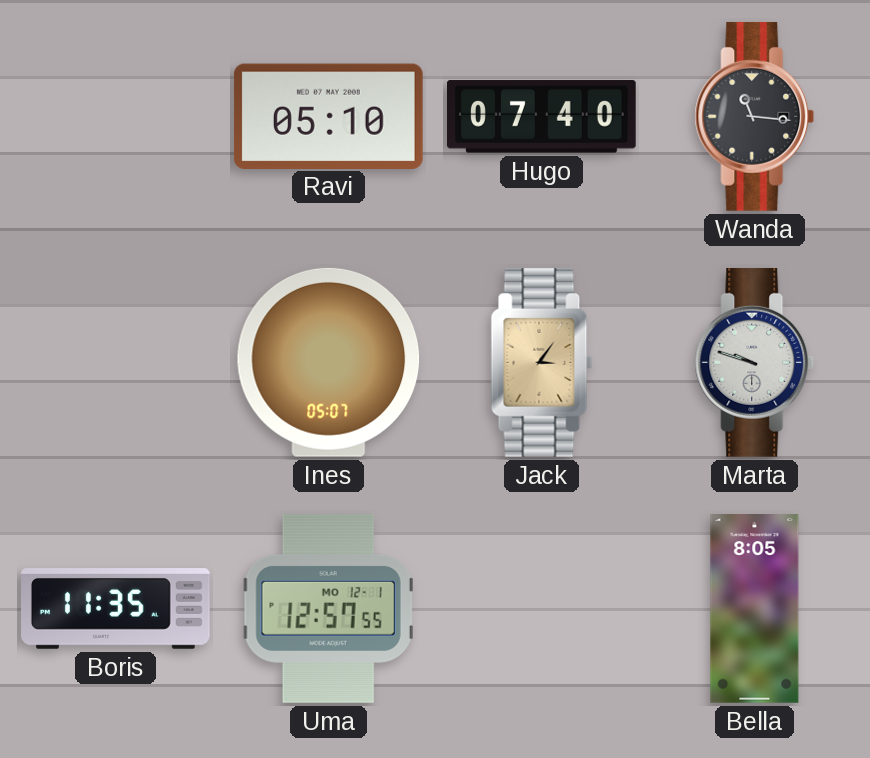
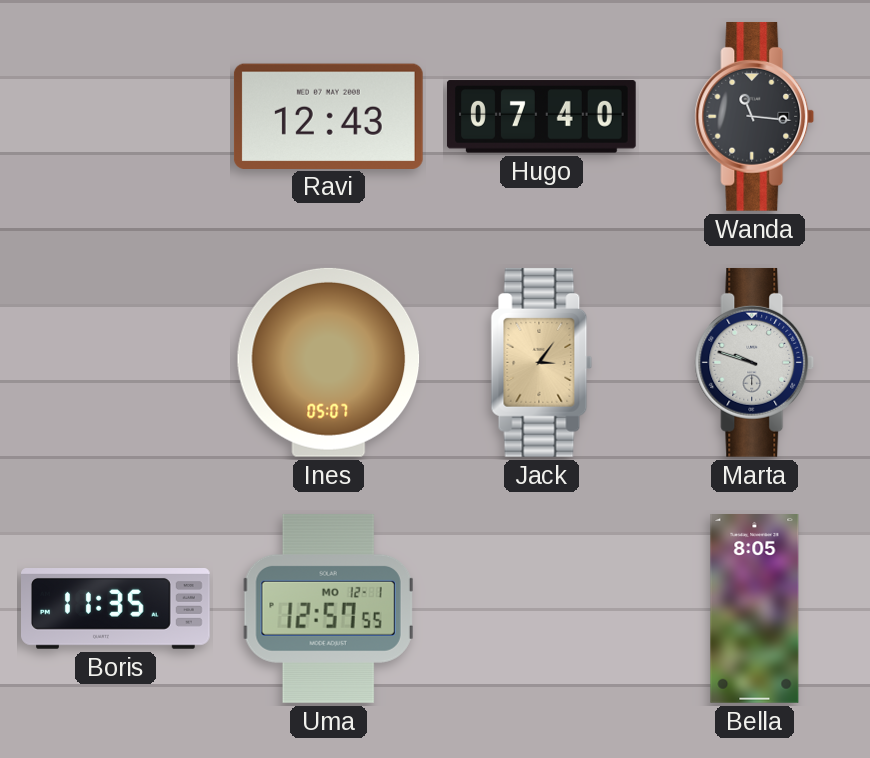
Ravi: 05:10 -> 12:43 (328, 116)
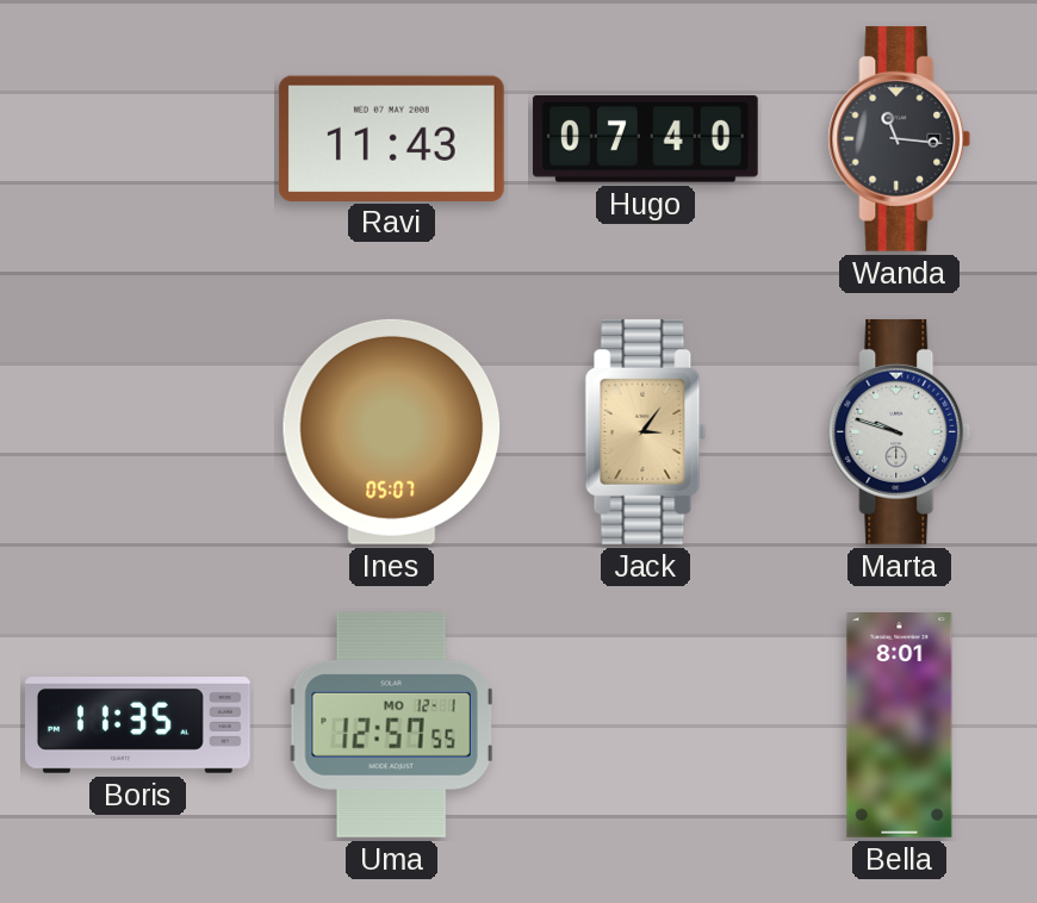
Ravi: 12:43 -> 11:43 (391, 138)
Bella: 8:05 -> 8:01 (900, 725)
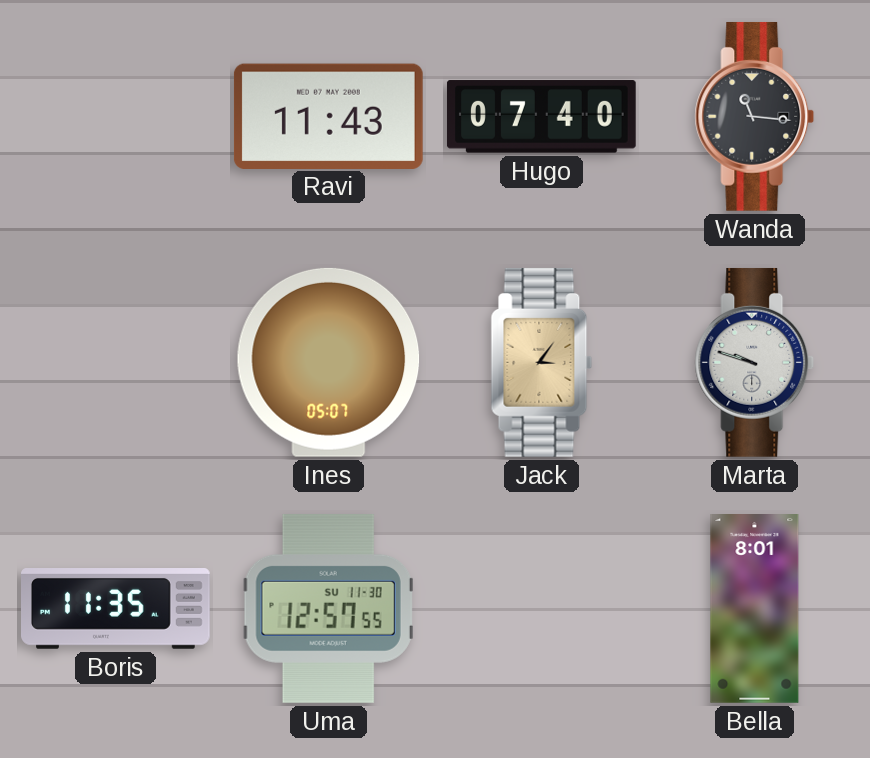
Uma date: MO 12-1 -> SU 11-30 (328, 608)
